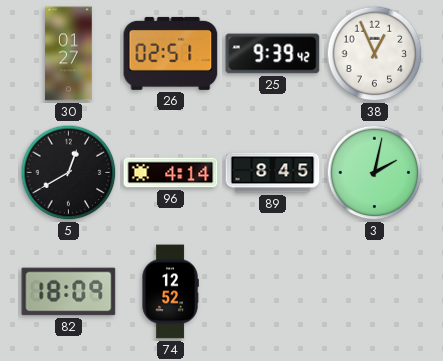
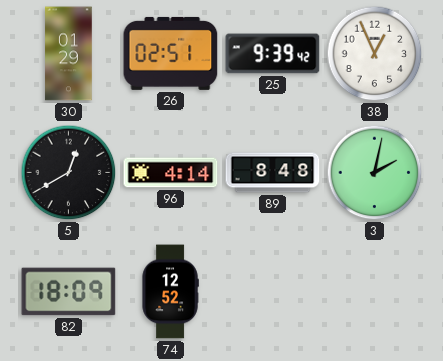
30: 01:27 -> 01:29 (69, 54)
89: 8:45 -> 8:48 (273, 173)
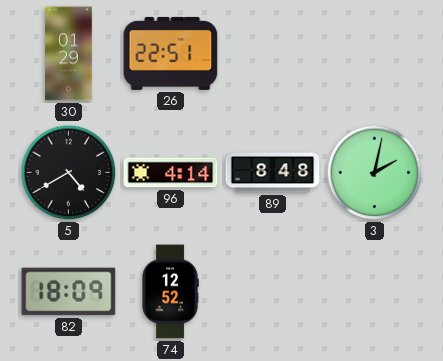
26: 02:51 -> 22:51 (171, 53)
25: 9:39 -> none (273, 54)
38: 12:56 -> none (375, 54)
5: 12:40 -> 4:40 (69, 173)
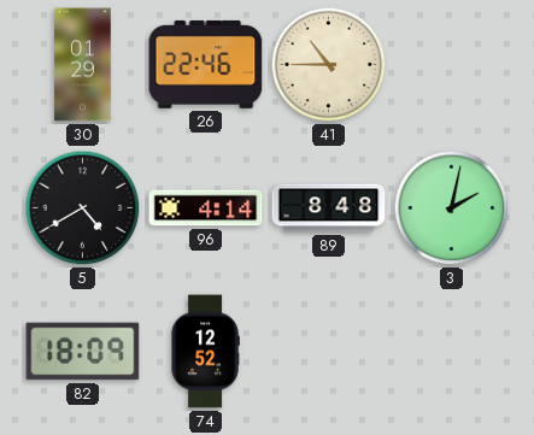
26: 22:51 -> 22:46 (206, 64)
41: none -> 10:45 (329, 65)
